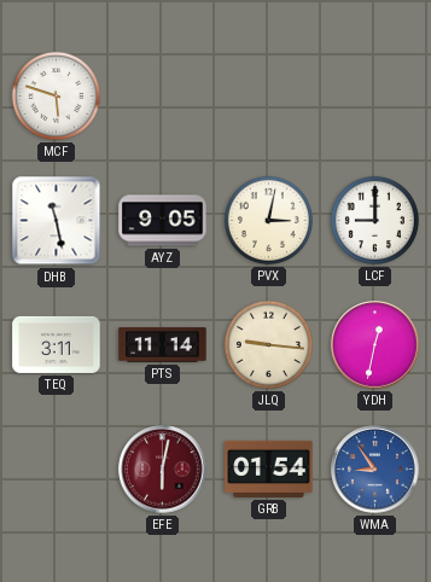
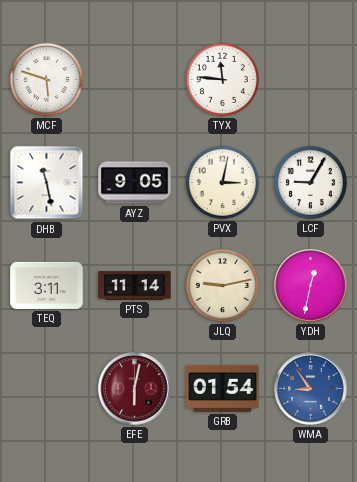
TYX: none -> 11:46 (222, 79)
LCF: 9:00 -> 9:05 (310, 182)
JLQ: 9:16 -> 9:13 (222, 285)
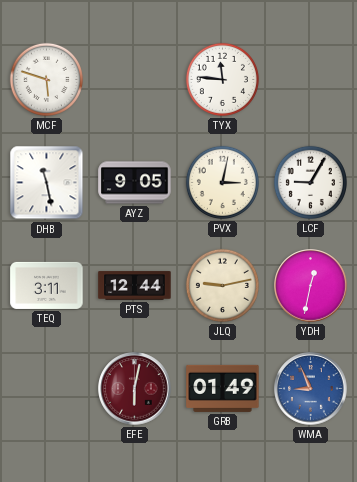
PTS: 11:14 -> 12:44 (135, 286)
GRB: 01:54 -> 01:49 (223, 388)
WMA: 8:54 -> 8:56 (311, 389)
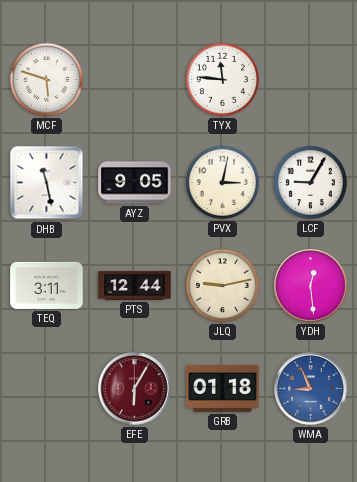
YDH: 12:32 -> 12:29 (311, 286)
EFE: 6:02 -> 6:05 (135, 389)
GRB: 01:49 -> 01:18 (223, 388)
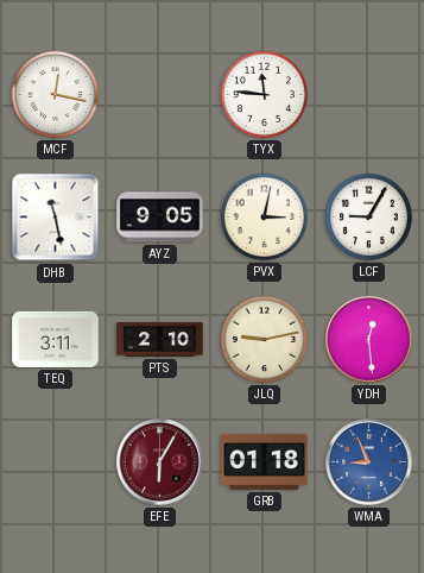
MCF: 5:48 -> 12:17 (55, 94)
PTS: 12:44 -> 2:10 (160, 340)
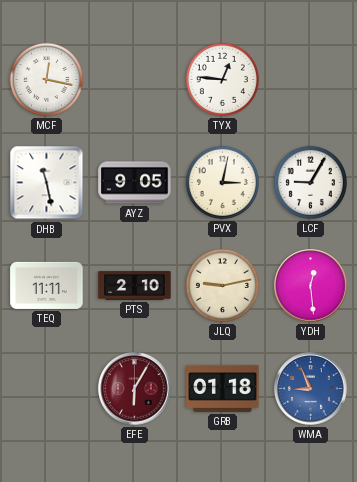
TYX: 11:46 -> 12:46 (222, 79)
TEQ: 3:11 -> 11:11 (47, 285)
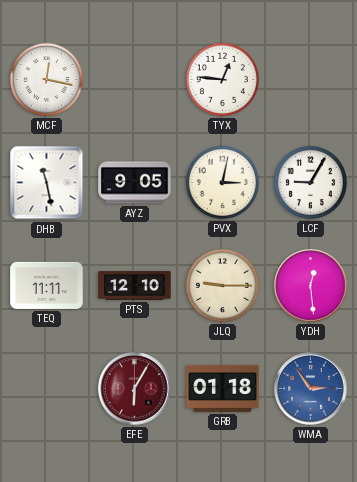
PTS: 2:10 -> 12:10 (135, 286)
JLQ: 9:13 -> 9:15 (222, 285)
WMA: 8:56 -> 2:54 (311, 389)
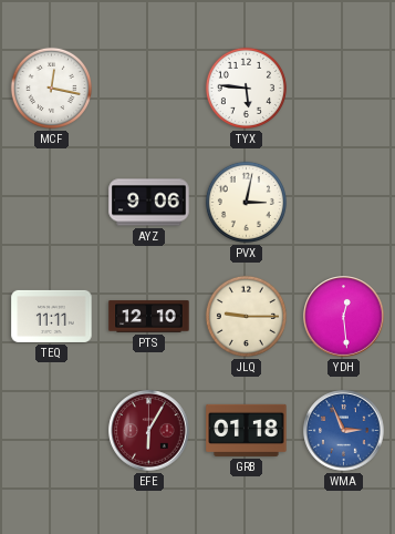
TYX: 12:46 -> 5:46 (246, 88)
DHB: 11:28 -> none (47, 183)
AYZ: 9:05 -> 9:06 (149, 203)
LCF: 9:05 -> none (310, 182)
WMA: 2:54 -> 2:56 (344, 431)
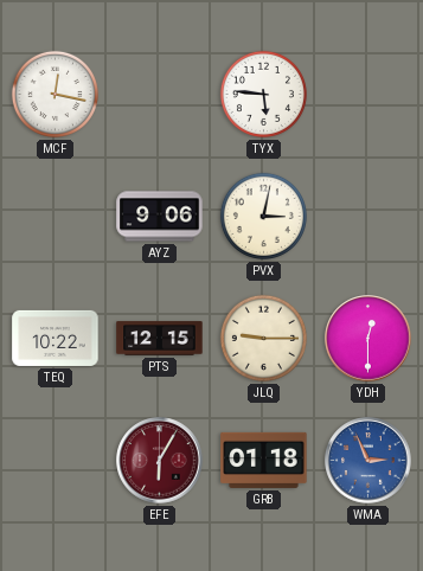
TEQ: 11:11 -> 10:22 (56, 338)
PTS: 12:10 -> 12:15 (160, 339)
YDH: 12:29 -> 12:30 (368, 339)
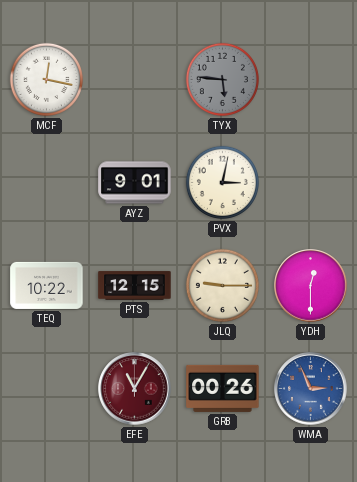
TYX dial: white -> grey (222, 79)
AYZ: 9:06 -> 9:01 (135, 183)
EFE: 6:05 -> 11:05 (135, 389)
GRB: 01:18 -> 00:26 (223, 388)
